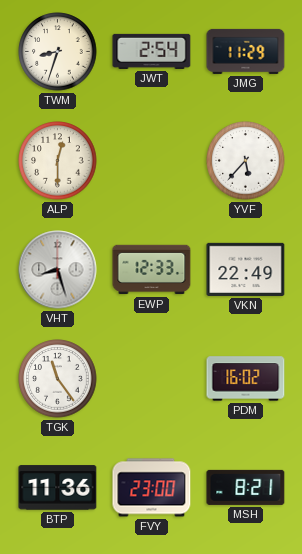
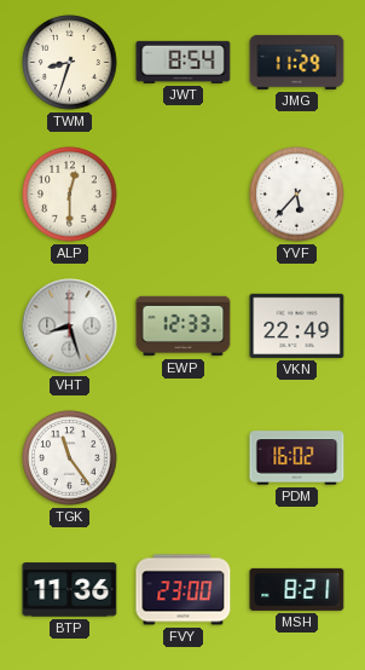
JWT: 2:54 -> 8:54 (184, 62)
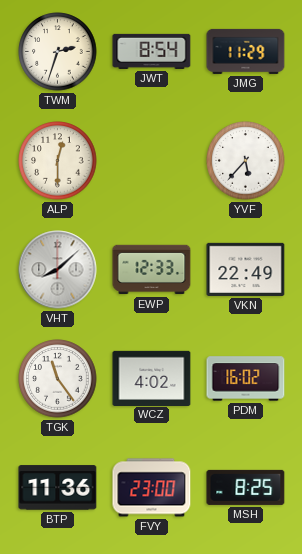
TWM: 8:33 -> 2:33 (58, 52)
VHT: 8:27 -> 8:08 (58, 270)
WCZ: none -> 4:02 (152, 378)
MSH: 8:21 -> 8:25 (246, 487)
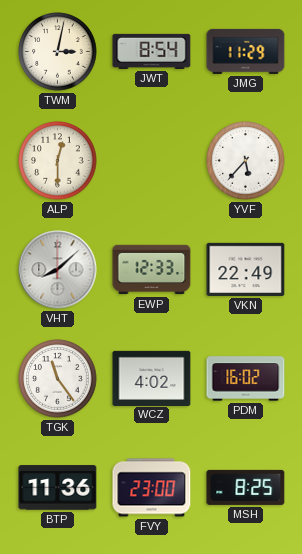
TWM: 2:33 -> 3:02 (58, 52)
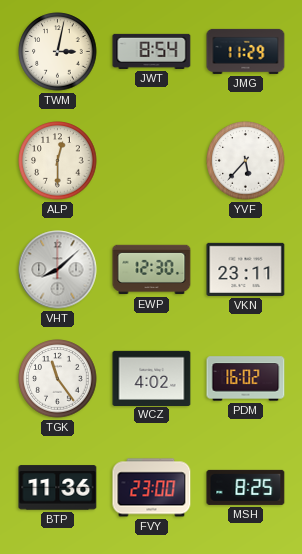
EWP: 12:33 -> 12:30 (152, 270)
VKN: 22:49 -> 23:11 (246, 269)
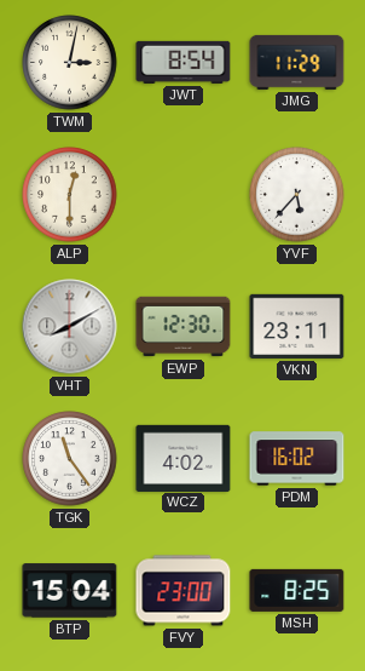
VHT: 8:08 -> 8:10 (70, 327)
BTP: 11:36 -> 15:04 (70, 591)
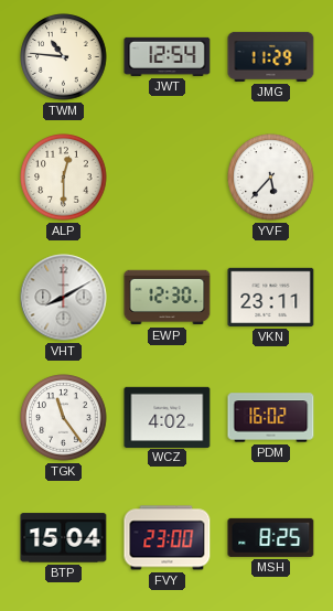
TWM: 3:02 -> 10:46 (64, 57)
JWT: 8:54 -> 12:54 (168, 56)
